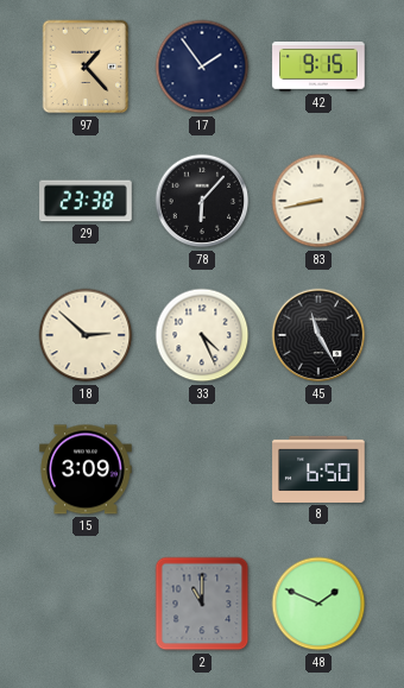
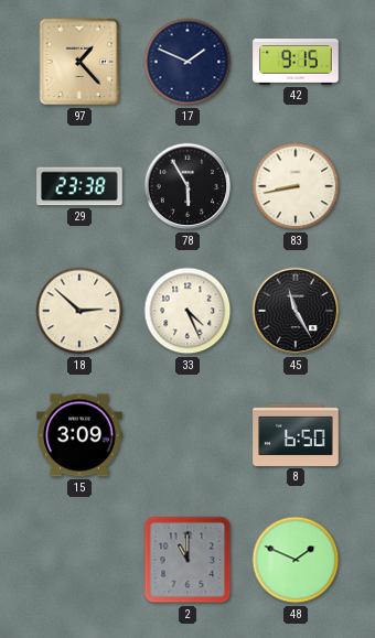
17: 1:54 -> 1:49 (187, 62)
78: 6:07 -> 5:55 (187, 186)
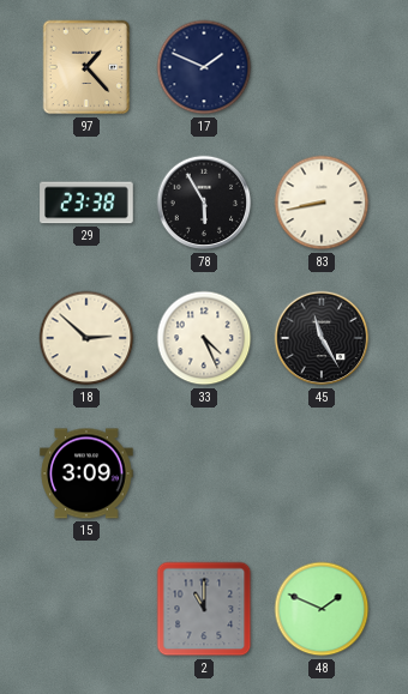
42: 9:15 -> none (296, 63)
8: 6:50 -> none (296, 435)
